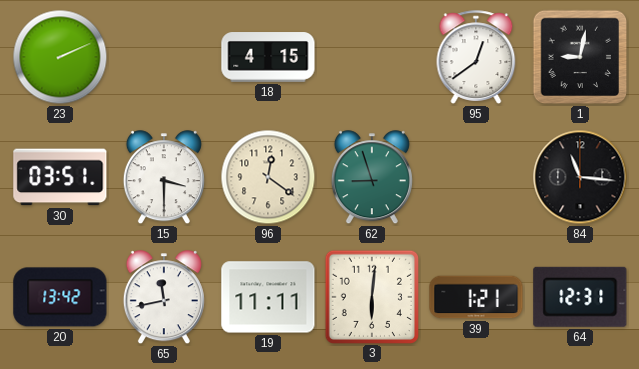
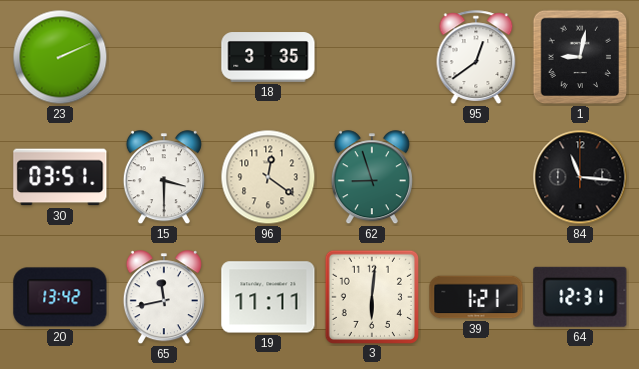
18: 4:15 -> 3:35 (268, 57)
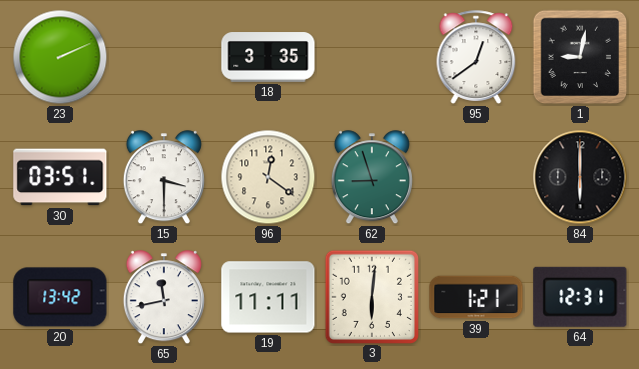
84: 11:16 -> 6:00 (580, 177)
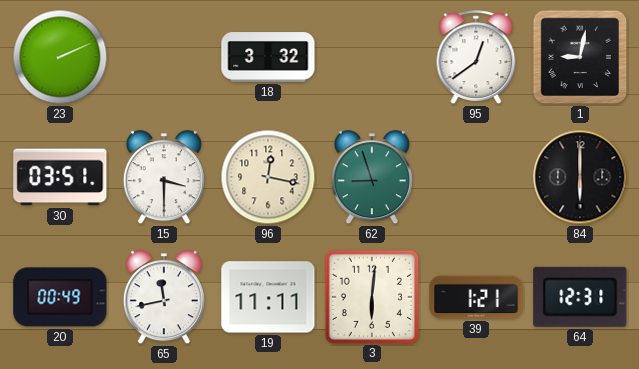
18: 3:35 -> 3:32 (268, 57)
96: 12:21 -> 12:17 (268, 177)
20: 13:42 -> 00:49 (60, 297)
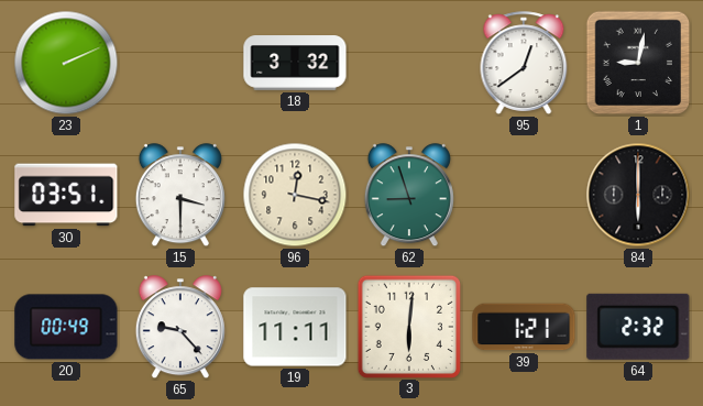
65: 11:43 -> 9:23 (180, 328)
64: 12:31 -> 2:32 (638, 327)
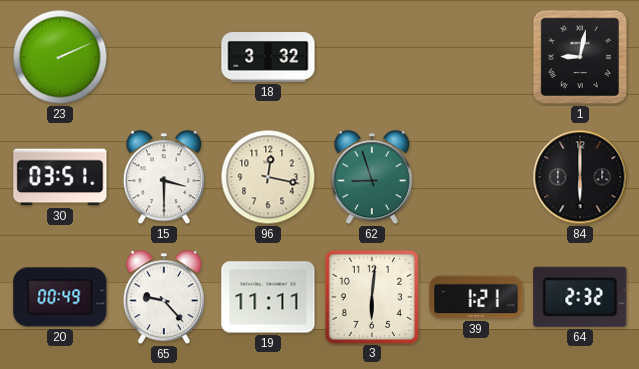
95: 12:39 -> none (524, 63)
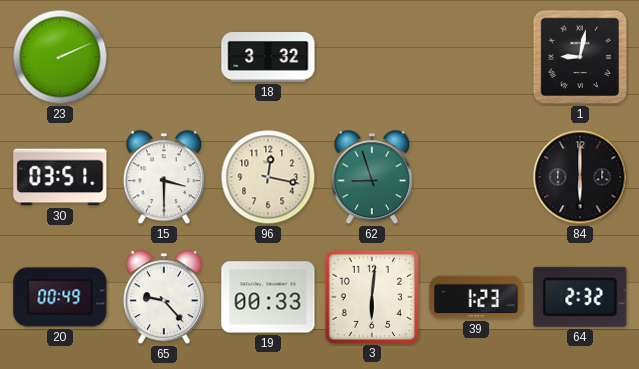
19: 11:11 -> 00:33 (268, 297)
39: 1:21 -> 1:23 (476, 297)
